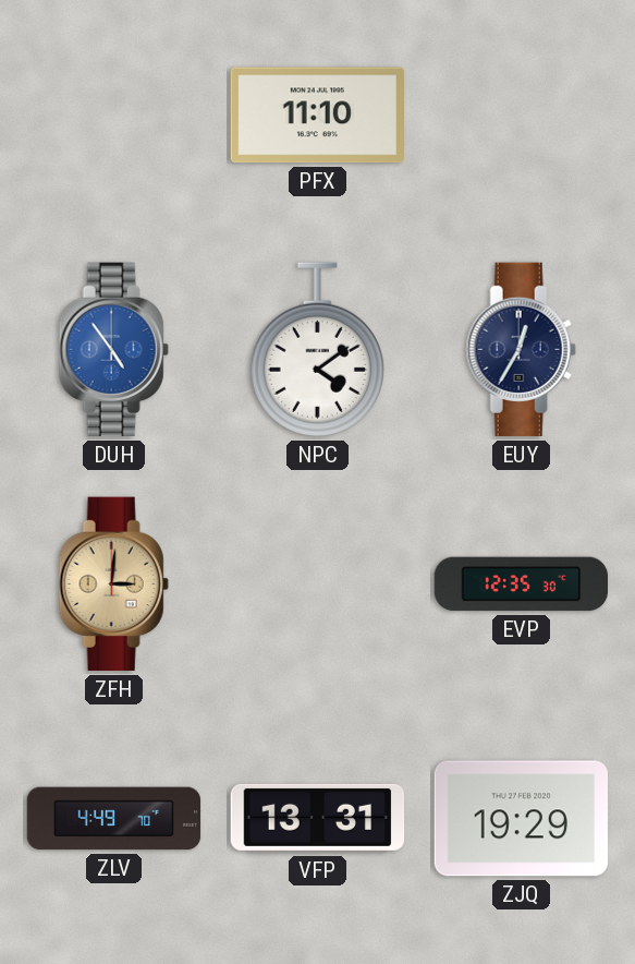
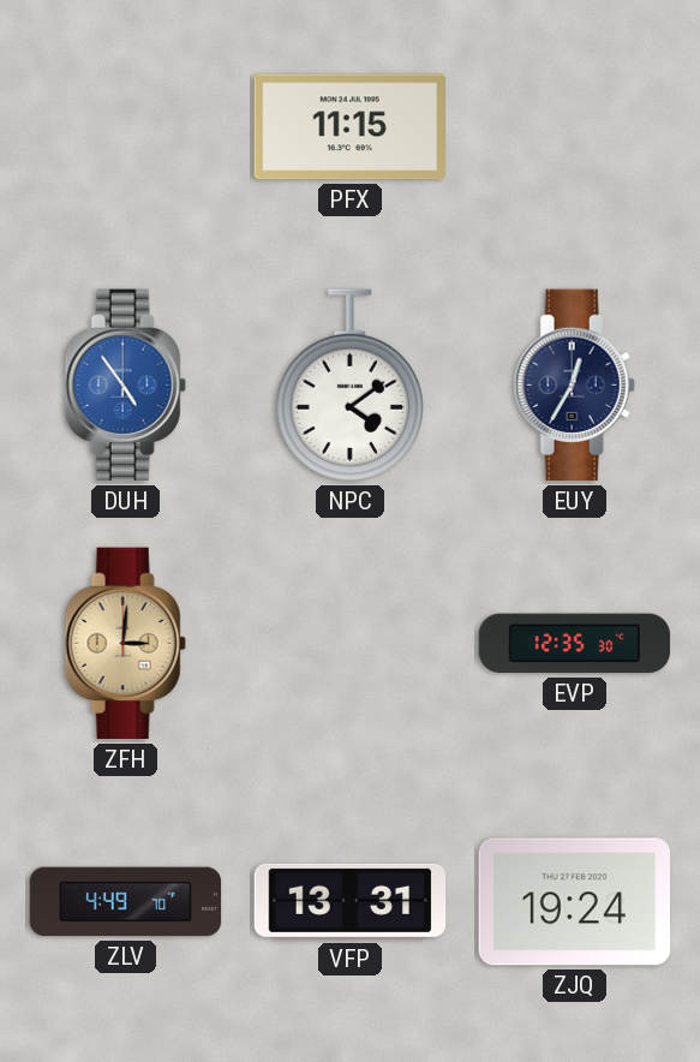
PFX: 11:10 -> 11:15 (349, 127)
ZJQ: 19:29 -> 19:24 (574, 902)
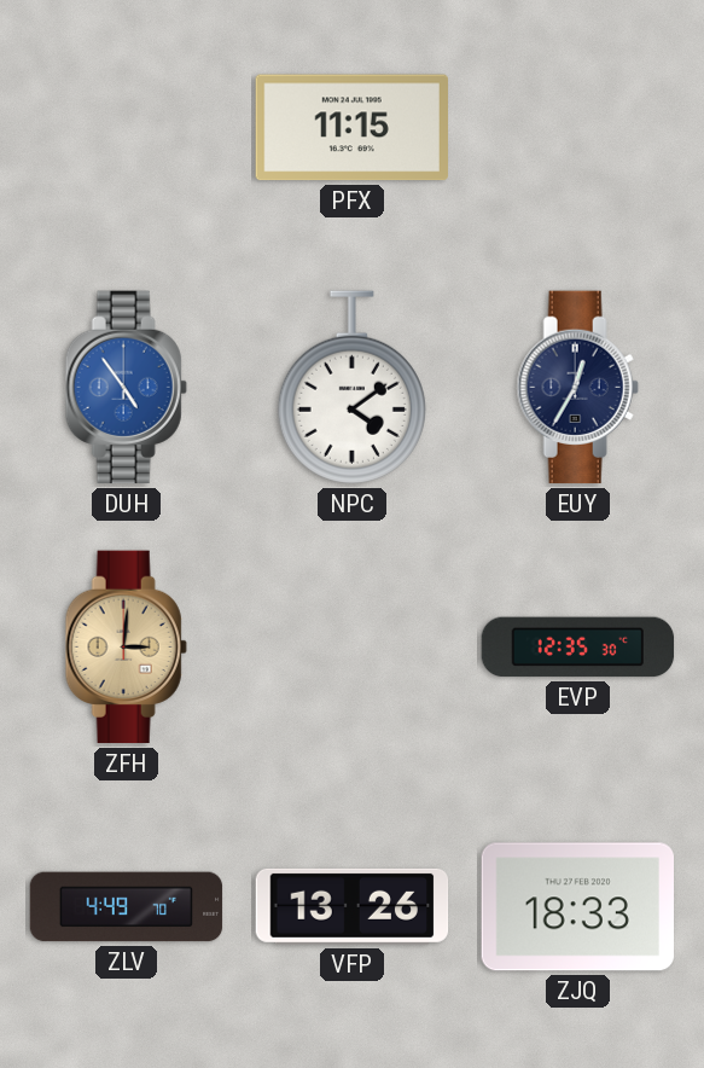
VFP: 13:31 -> 13:26 (353, 906)
ZJQ: 19:24 -> 18:33 (577, 907)
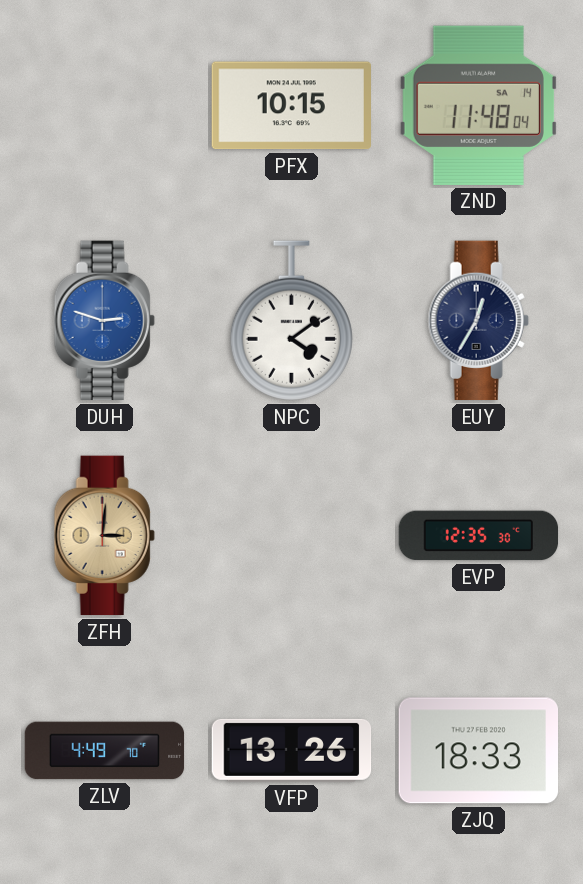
PFX: 11:15 -> 10:15 (291, 106)
ZND: none -> 11:48 (478, 105)
DUH: 4:54 -> 2:48 (104, 321)
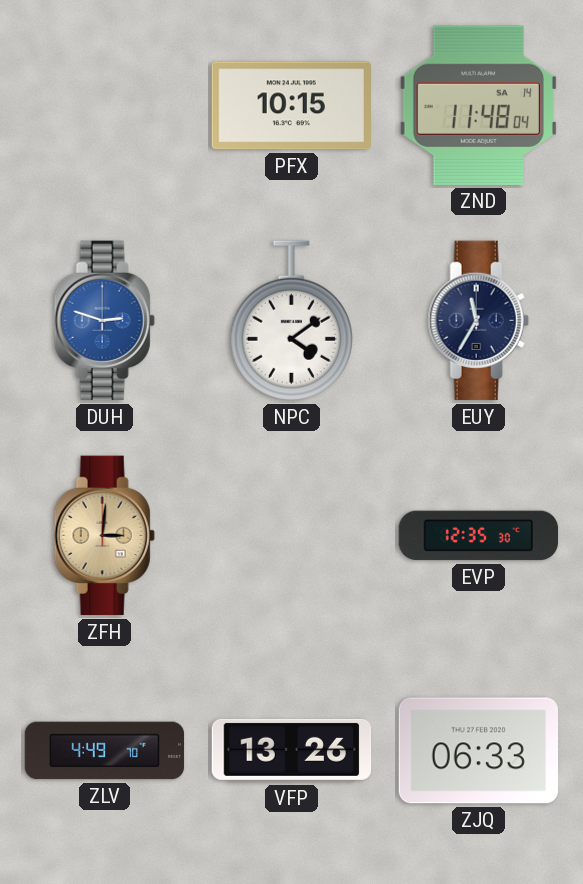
EUY: 12:35 -> 11:35 (478, 321)
ZJQ: 18:33 -> 06:33 (478, 751)
